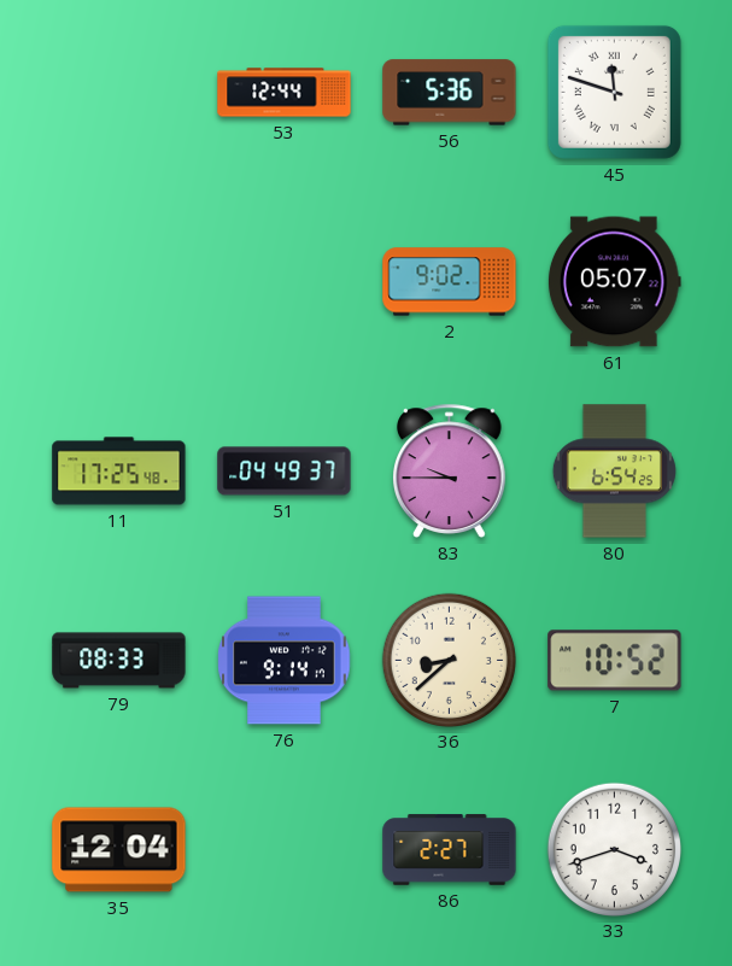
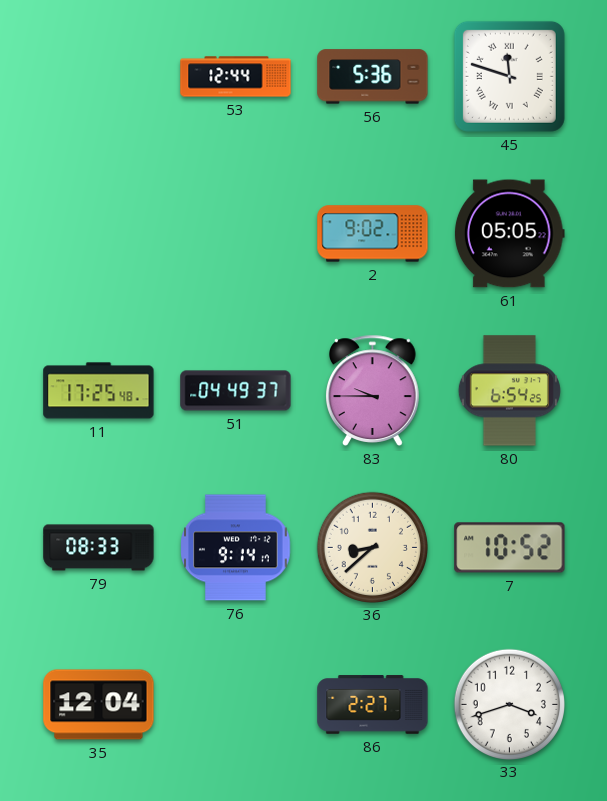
61: 05:07 -> 05:05 (509, 234)
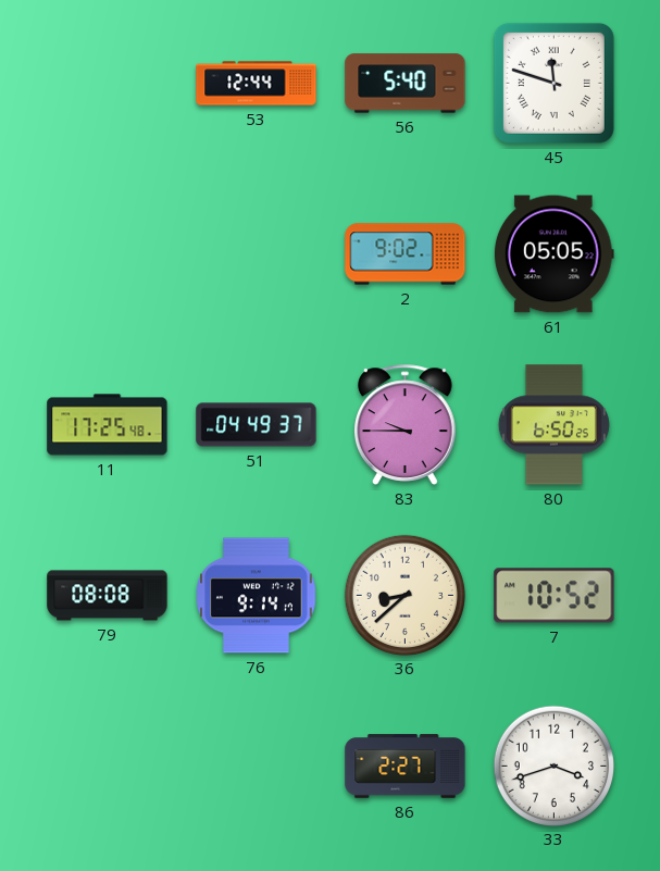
56: 5:36 -> 5:40 (406, 84)
80: 6:54 -> 6:50 (553, 425)
79: 08:33 -> 08:08 (108, 596)
35: 12:04 -> none (99, 705)
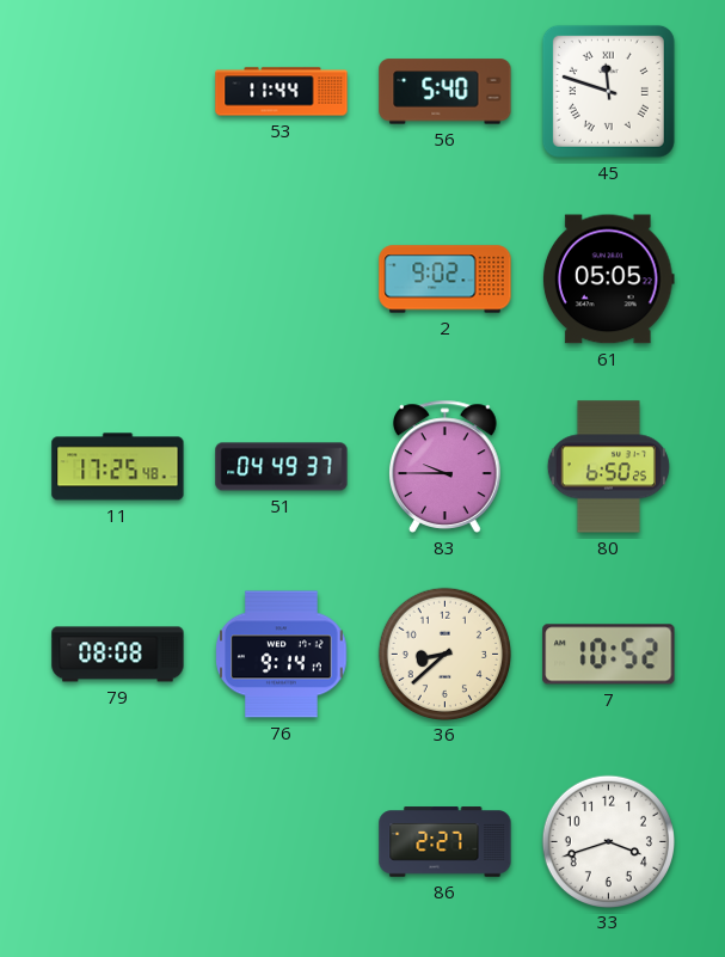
53: 12:44 -> 11:44 (282, 92)
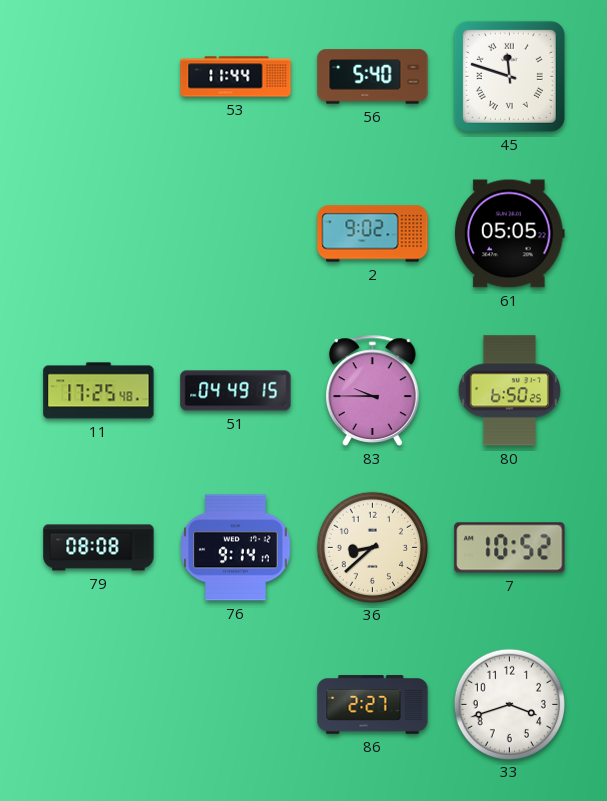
51: 04:49:37 -> 04:49:15 (236, 391)
